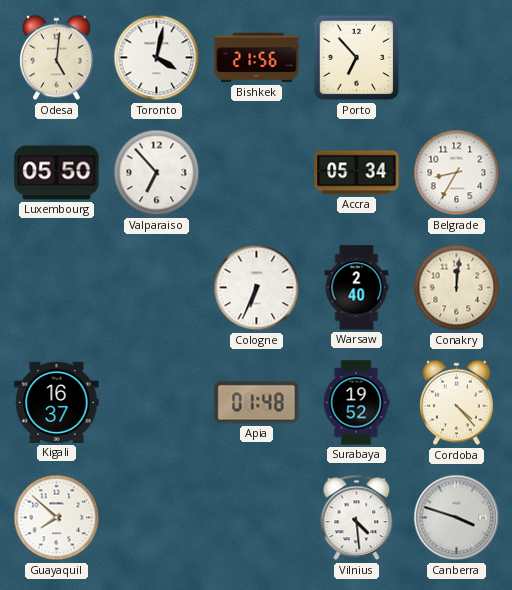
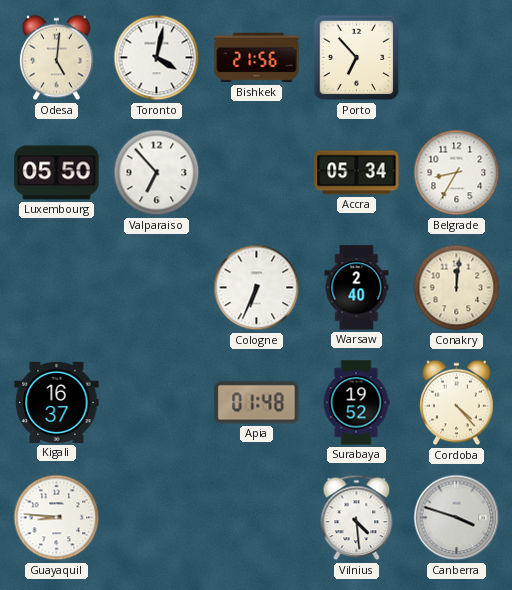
Guayaquil: 7:52 -> 8:46 (57, 518)
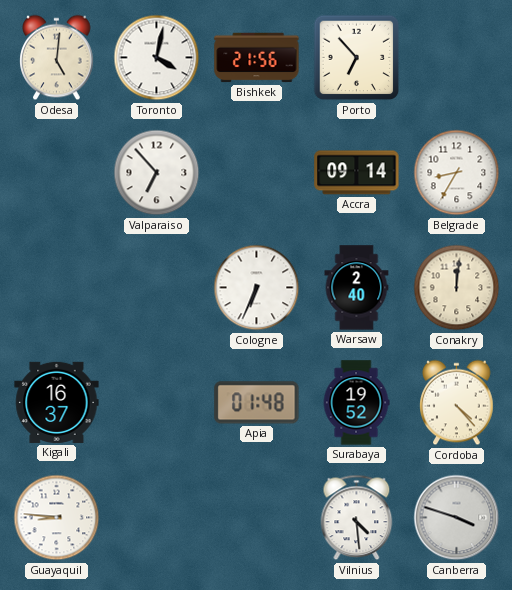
Luxembourg: 05:50 -> none (57, 173)
Accra: 05:34 -> 09:14 (357, 173)
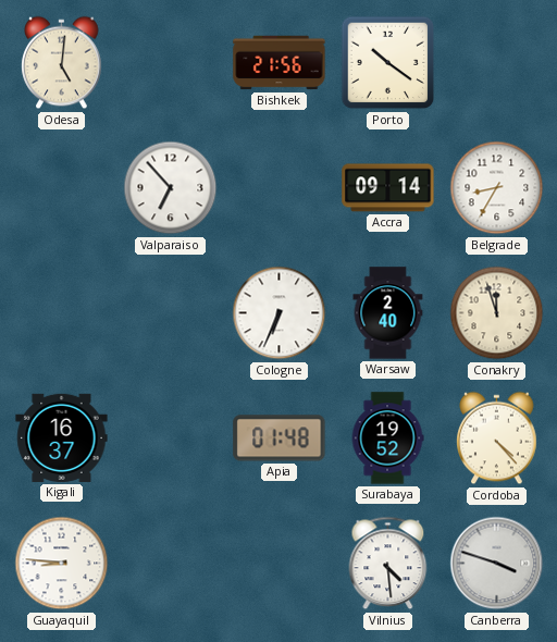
Toronto: 4:02 -> none (157, 58)
Porto: 6:53 -> 10:21 (388, 63)
Conakry: 12:01 -> 11:57 (497, 313)
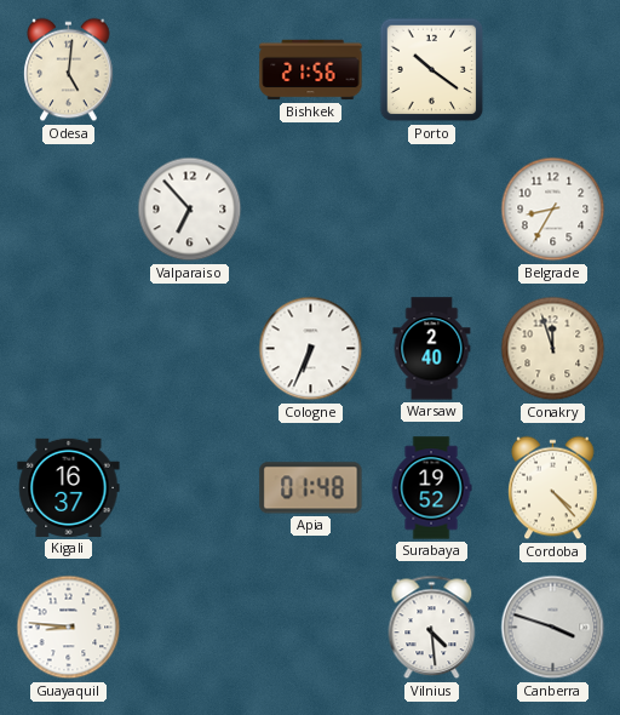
Accra: 09:14 -> none (388, 188)
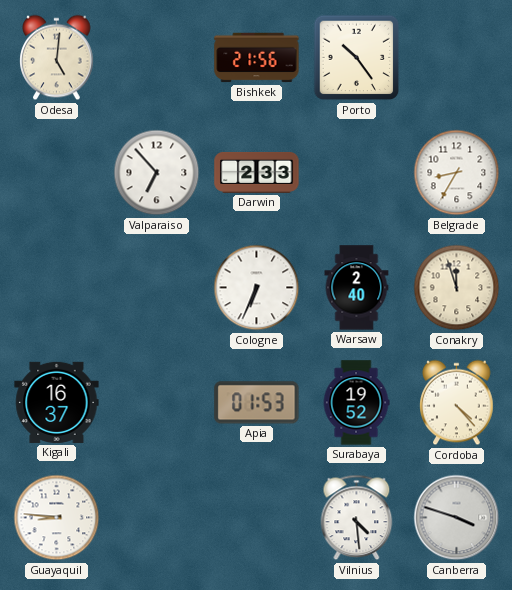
Porto: 10:21 -> 10:24 (357, 58)
Darwin: none -> 2:33 (257, 172)
Apia: 01:48 -> 01:53 (257, 403)
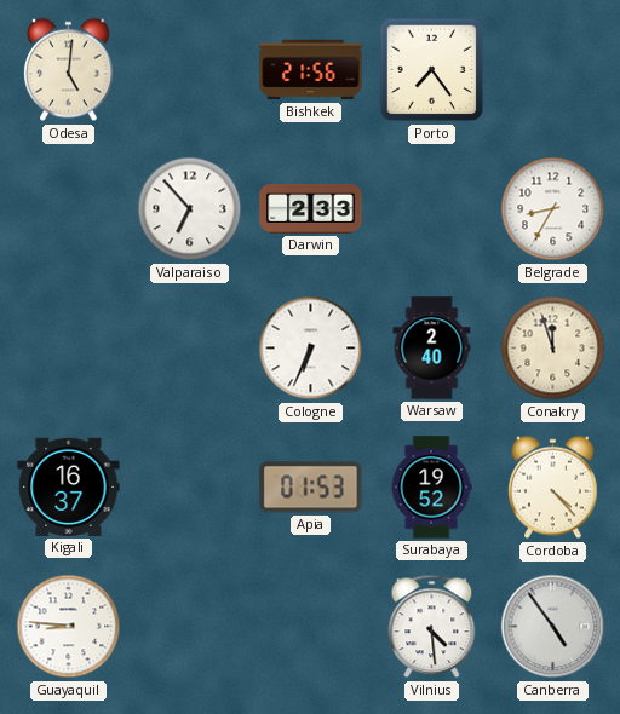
Porto: 10:24 -> 7:24 (432, 70)
Canberra: 3:48 -> 4:54 (553, 627)
